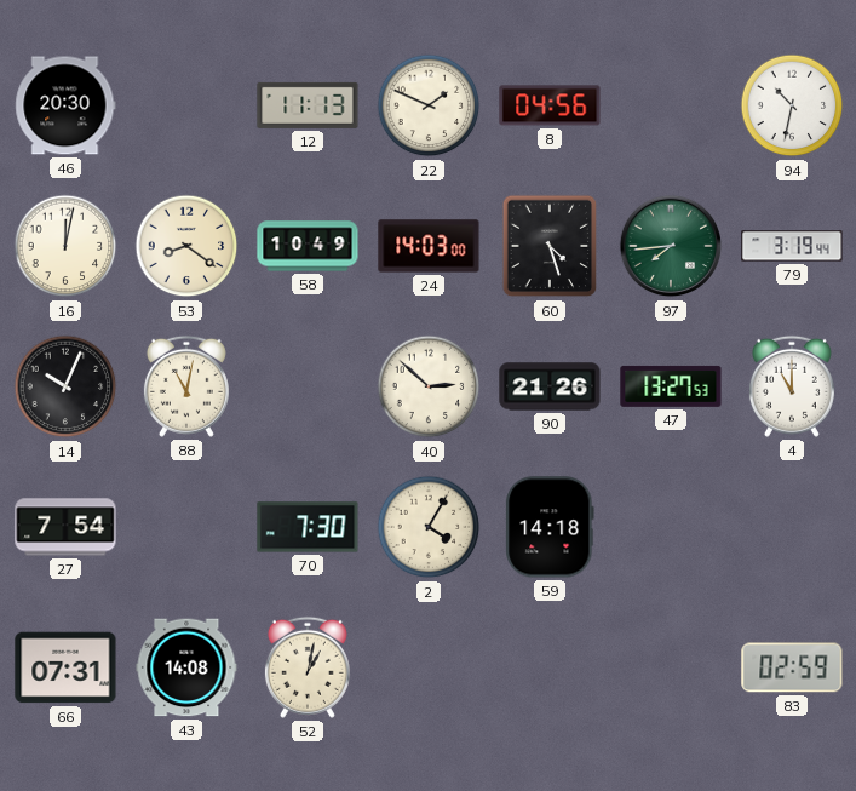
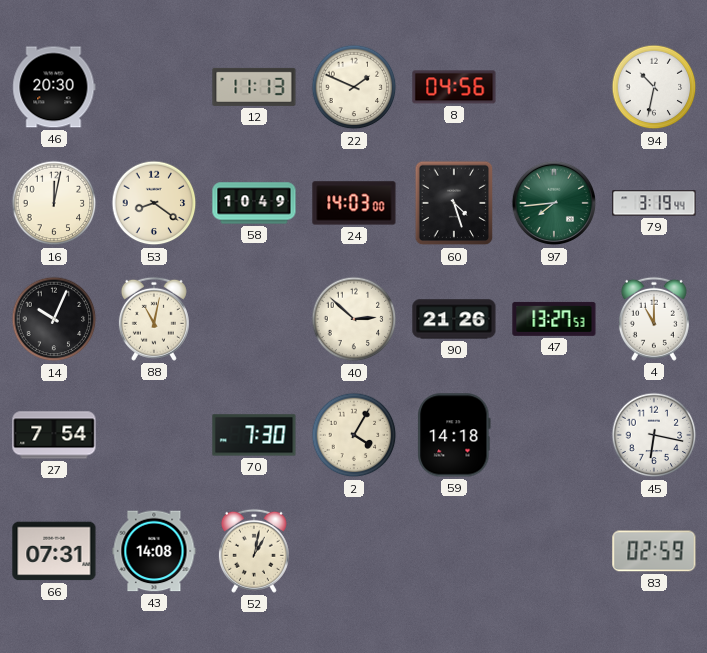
45: none -> 6:17 (654, 435)
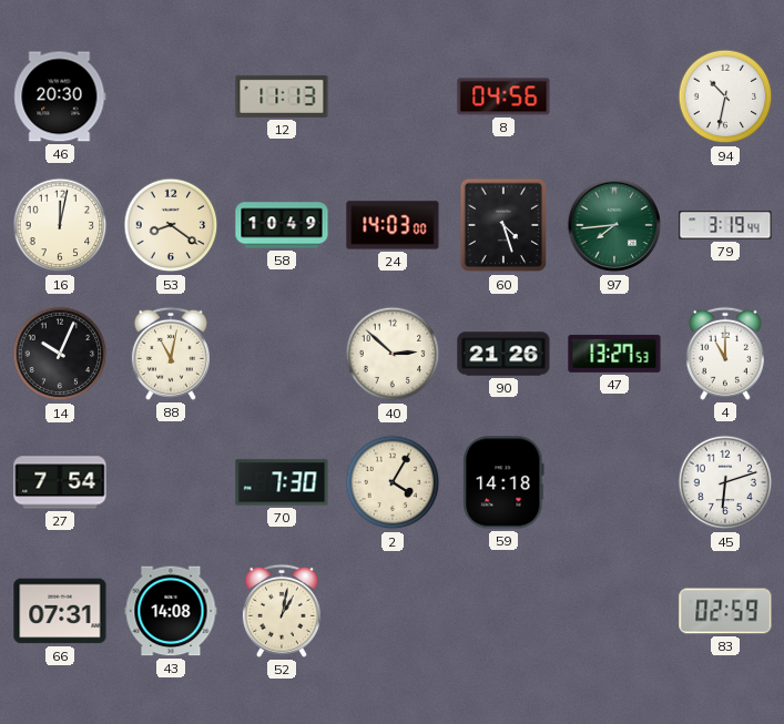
22: 1:49 -> none (354, 87)
45: 6:17 -> 6:12 (725, 482)
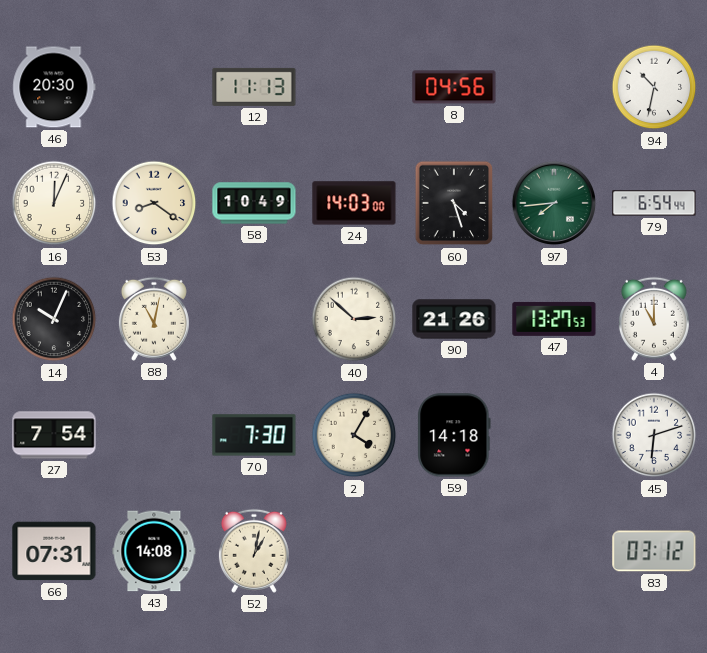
16: 12:02 -> 12:04 (54, 203)
79: 3:19 -> 6:54 (654, 203)
83: 02:59 -> 03:12 (654, 551)
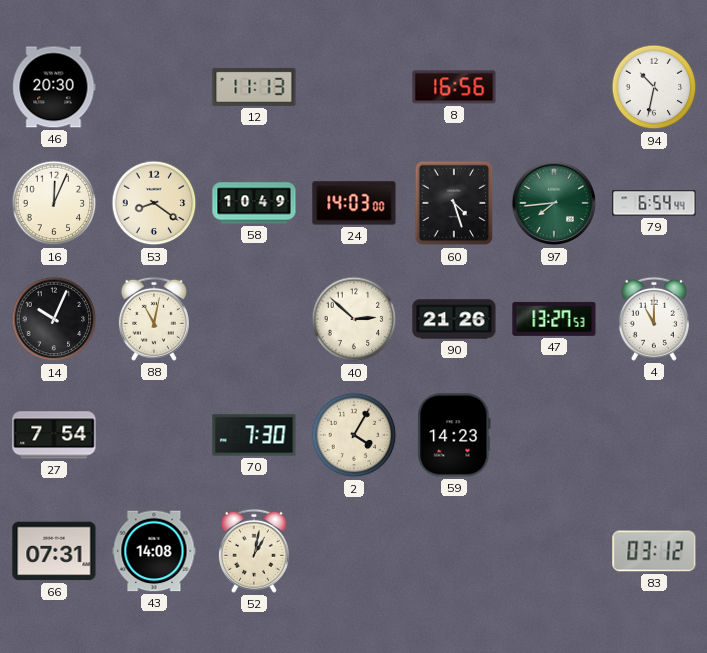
8: 04:56 -> 16:56 (454, 87)
59: 14:18 -> 14:23 (454, 435)
45: 6:12 -> none (654, 435)
